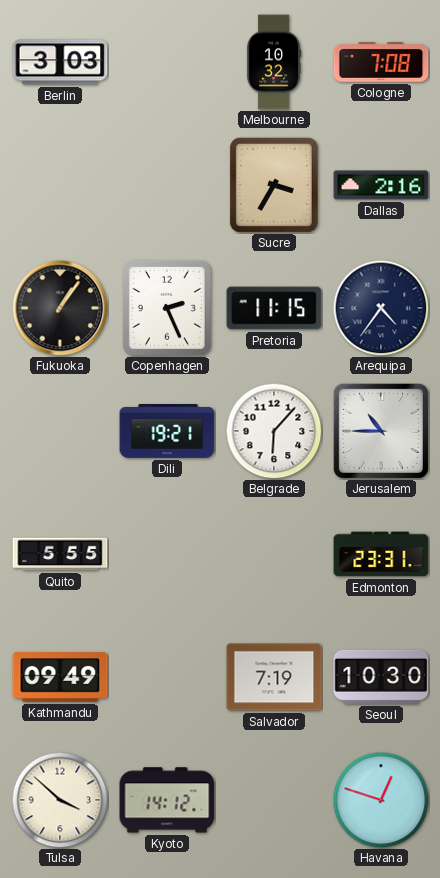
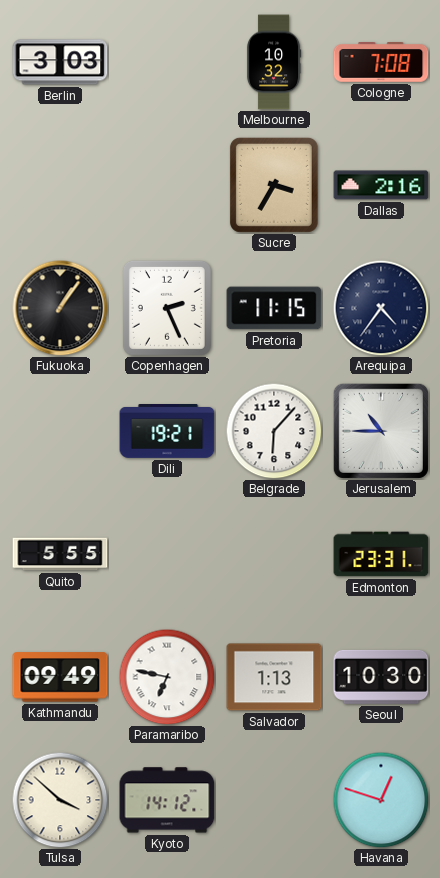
Paramaribo: none -> 6:47 (167, 677)
Salvador: 7:19 -> 1:13 (274, 677)
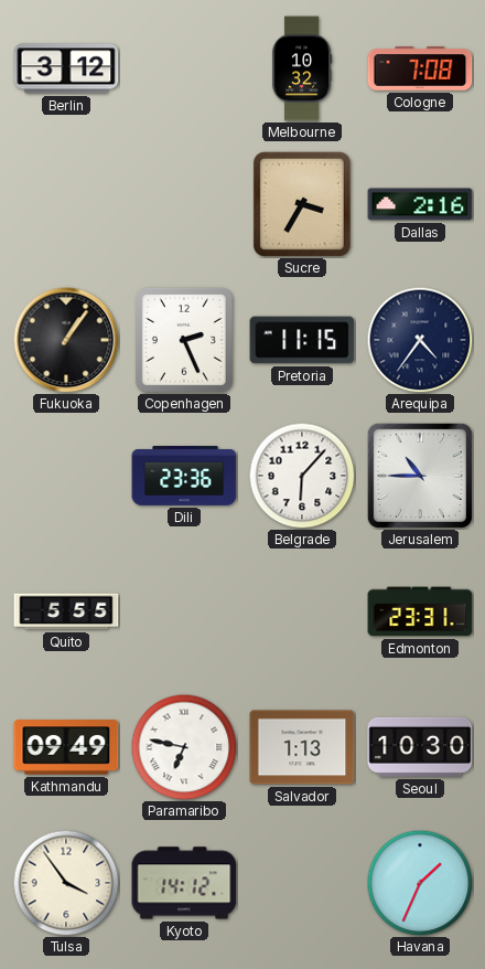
Berlin: 3:03 -> 3:12 (66, 68)
Dili: 19:21 -> 23:36 (184, 477)
Tulsa: 3:52 -> 3:54 (66, 883)
Havana: 12:48 -> 1:34 (420, 883)
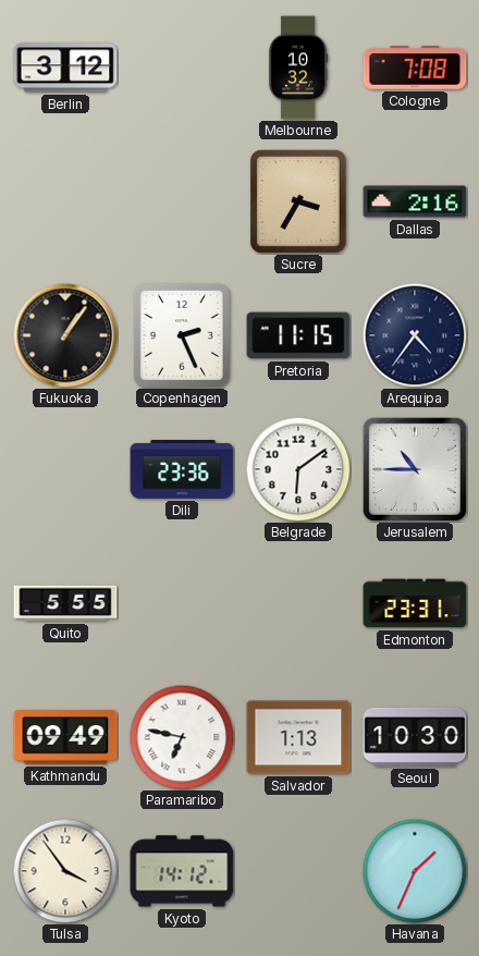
Belgrade: 6:07 -> 6:09 (298, 469)
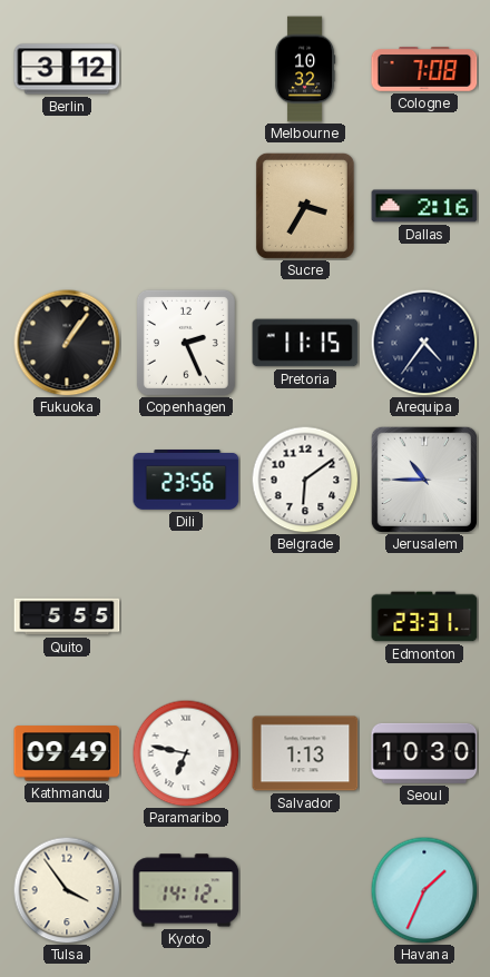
Dili: 23:36 -> 23:56 (186, 481)
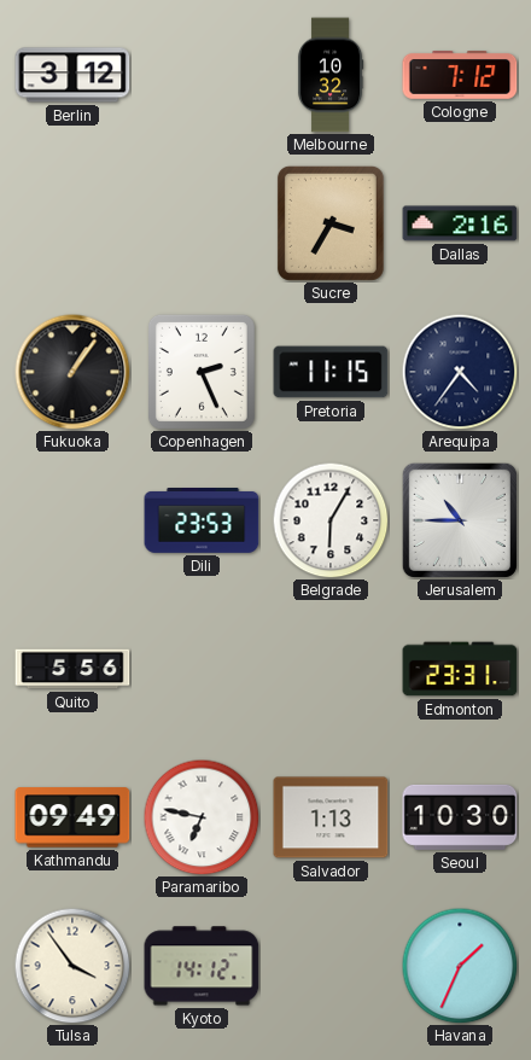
Cologne: 7:08 -> 7:12 (460, 76)
Dili: 23:56 -> 23:53 (202, 522)
Belgrade: 6:09 -> 6:05 (331, 520)
Quito: 5:55 -> 5:56 (72, 669)
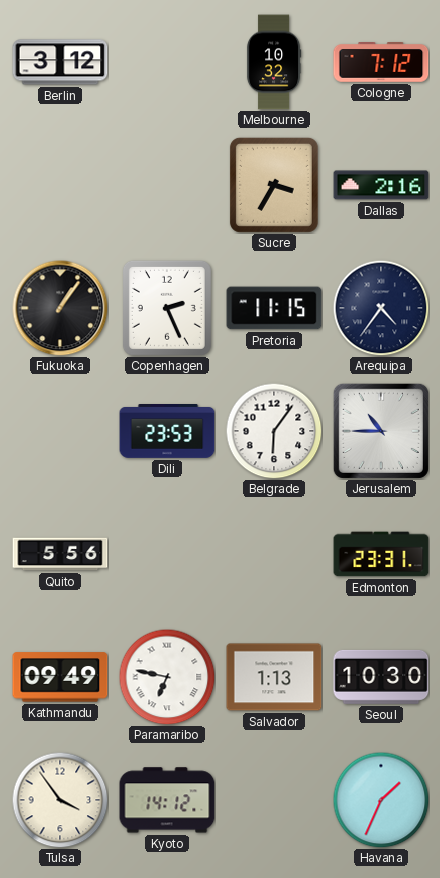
Belgrade: 6:05 -> 6:06 (274, 431)
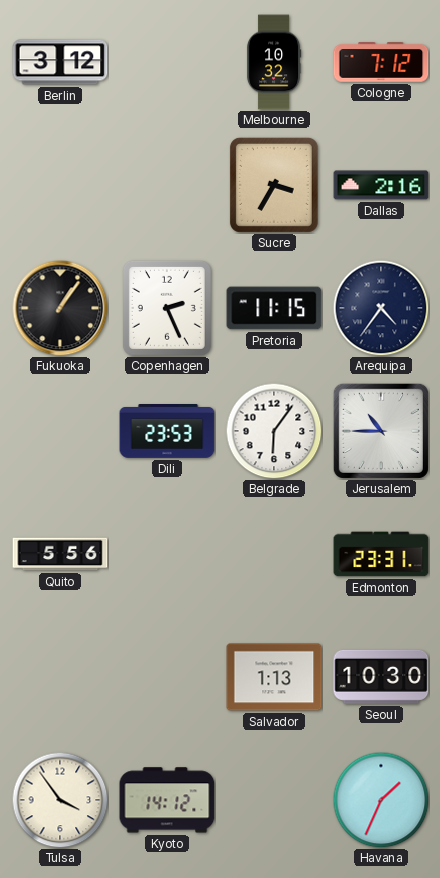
Kathmandu: 09:49 -> none (60, 677)
Paramaribo: 6:47 -> none (167, 677)
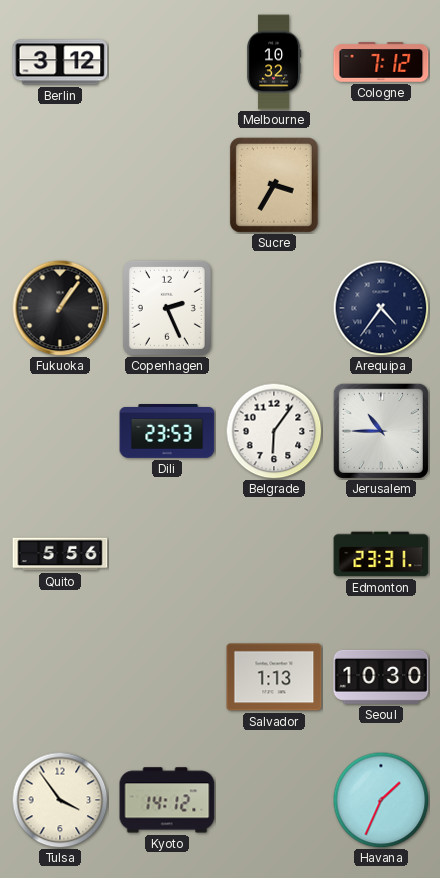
Dallas: 2:16 -> none (381, 185)
Pretoria: 11:15 -> none (274, 308)
